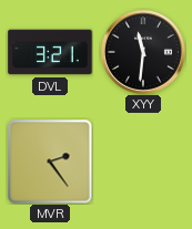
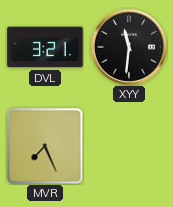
MVR: 2:24 -> 7:26 (45, 146)
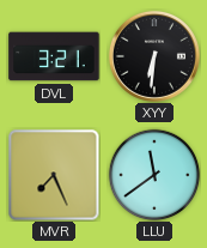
XYY: 11:31 -> 6:31 (154, 56)
LLU: none -> 11:39 (154, 175)
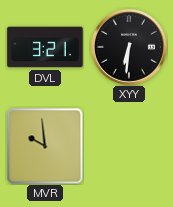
MVR: 7:26 -> 9:59 (45, 146)
LLU: 11:39 -> none (154, 175)
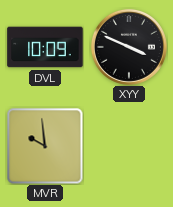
DVL: 3:21 -> 10:09 (45, 47)
XYY: 6:31 -> 3:49 (129, 47)
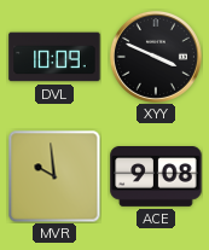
ACE: none -> 9:08 (156, 178)
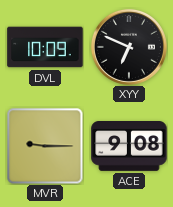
XYY: 3:49 -> 6:49 (129, 47)
MVR: 9:59 -> 9:15 (45, 146)
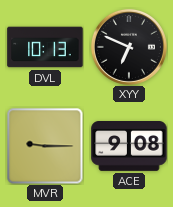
DVL: 10:09 -> 10:13 (45, 47)
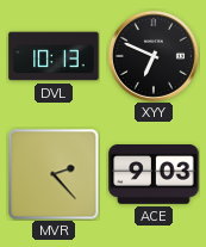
MVR: 9:15 -> 2:23 (54, 174)
ACE: 9:08 -> 9:03 (154, 175)
